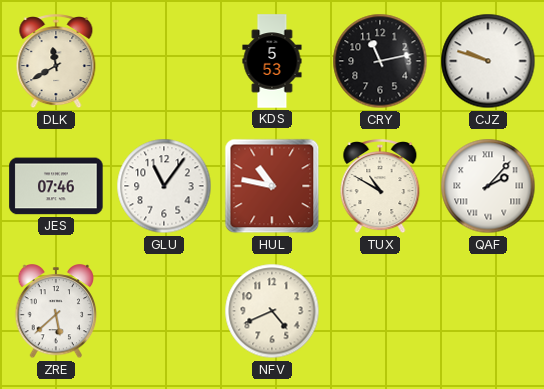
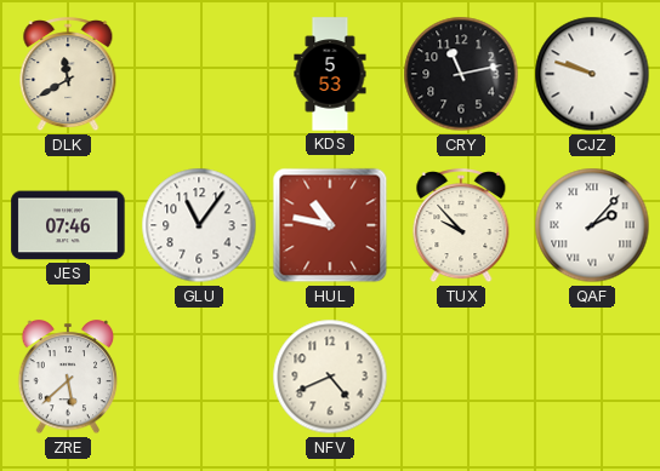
TUX: 10:50 -> 9:53 (461, 226)
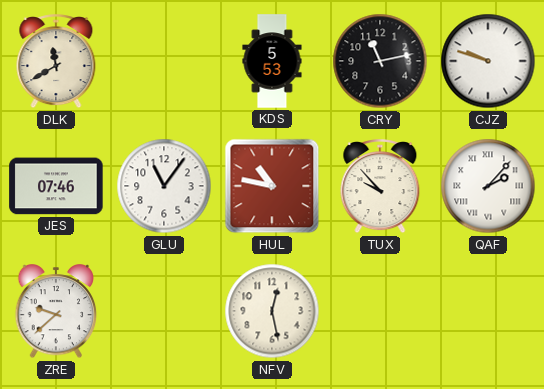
ZRE: 5:38 -> 9:38 (56, 312)
NFV: 4:41 -> 12:28 (272, 311)
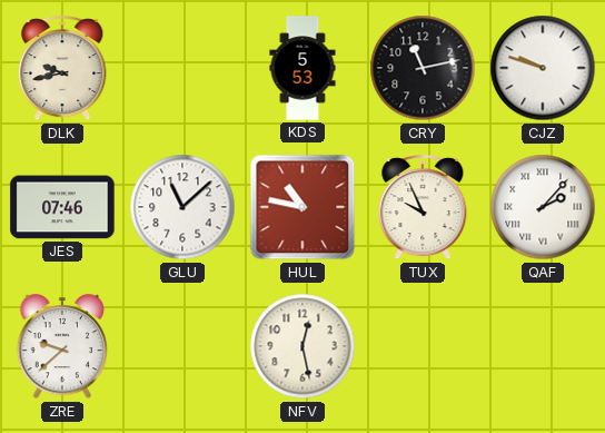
DLK: 11:40 -> 9:43 (62, 69)
GLU: 11:06 -> 11:08 (182, 207)
TUX: 9:53 -> 9:56 (423, 208)
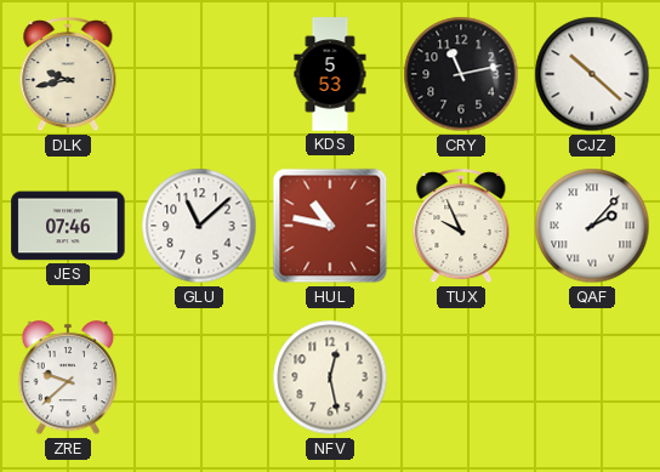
CJZ: 9:48 -> 10:22 (592, 74)
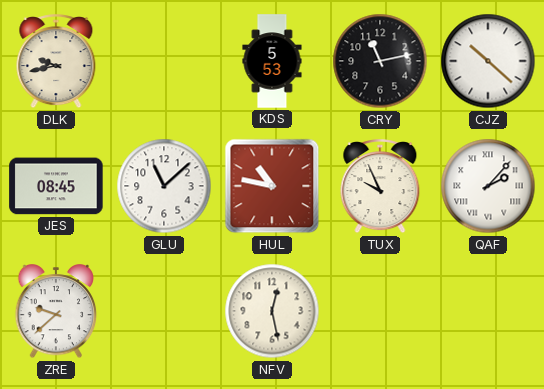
JES: 07:46 -> 08:45 (56, 186)
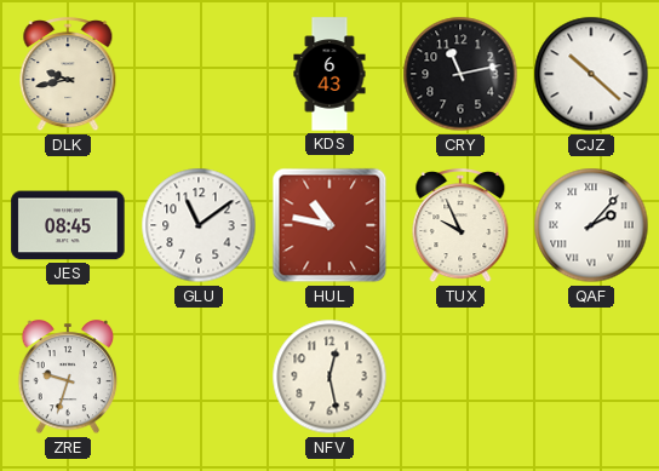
KDS: 5:53 -> 6:43 (329, 74)
GLU: 11:08 -> 11:09 (199, 225)
ZRE: 9:38 -> 9:33 (68, 378)
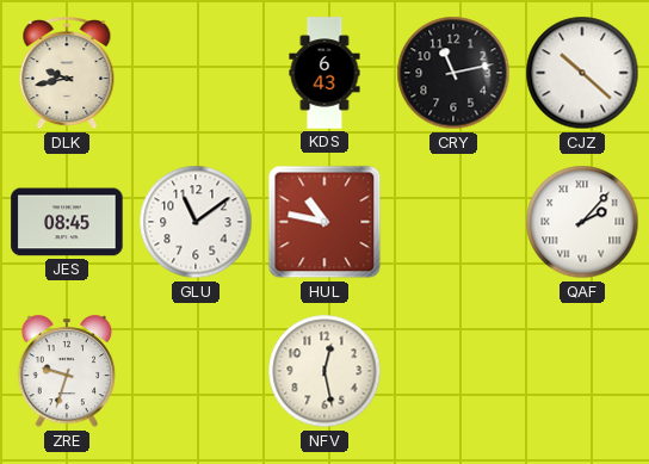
TUX: 9:56 -> none (460, 226)
